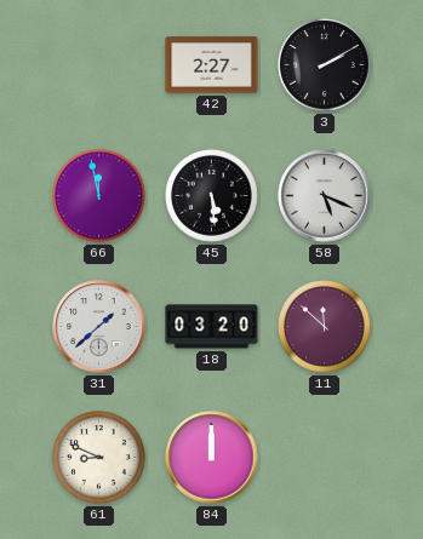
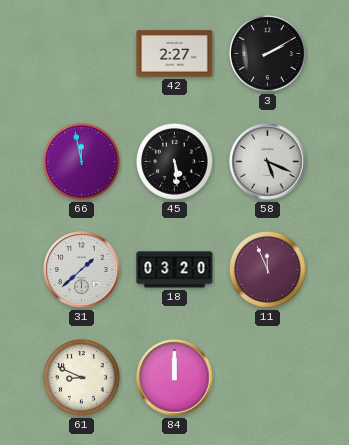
11: 11:52 -> 11:56 (268, 270)
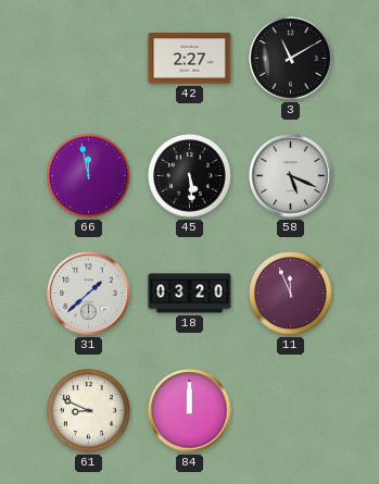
3: 2:10 -> 11:10 (291, 59)
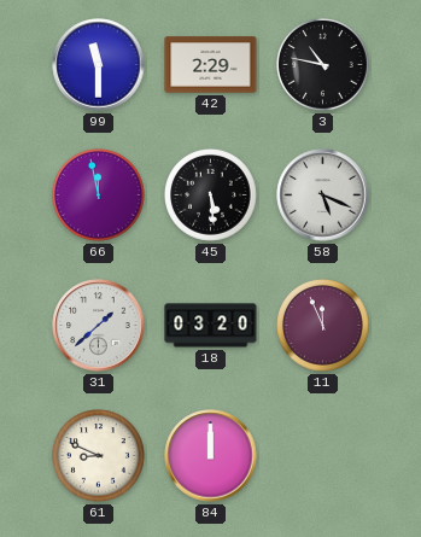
99: none -> 11:30 (99, 65)
42: 2:27 -> 2:29 (211, 65)
3: 11:10 -> 10:47 (323, 65)
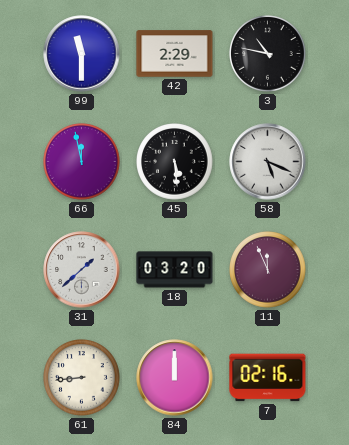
61: 8:49 -> 8:44 (82, 378)
7: none -> 02:16 (268, 378)
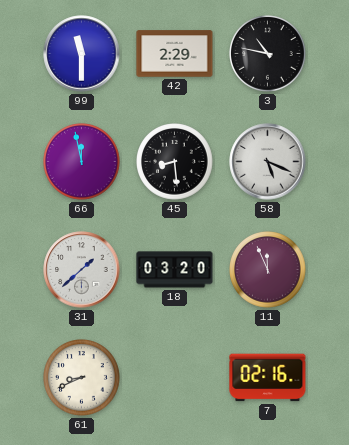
45: 5:29 -> 8:29 (175, 162)
61: 8:44 -> 8:41 (82, 378)
84: 12:00 -> none (175, 378)
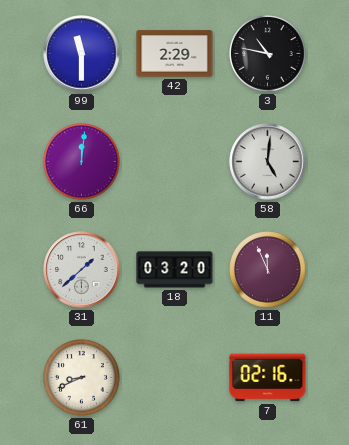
66: 11:58 -> 12:01 (82, 162)
45: 8:29 -> none (175, 162)
58: 5:19 -> 5:01 (268, 162)
